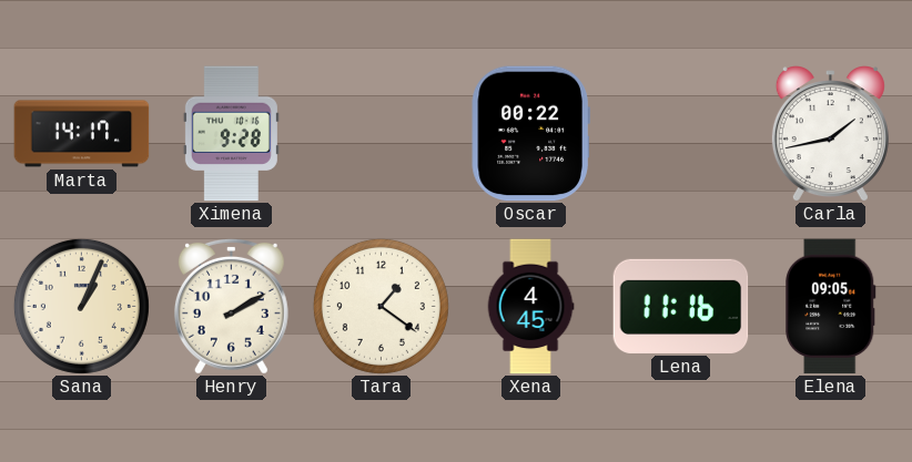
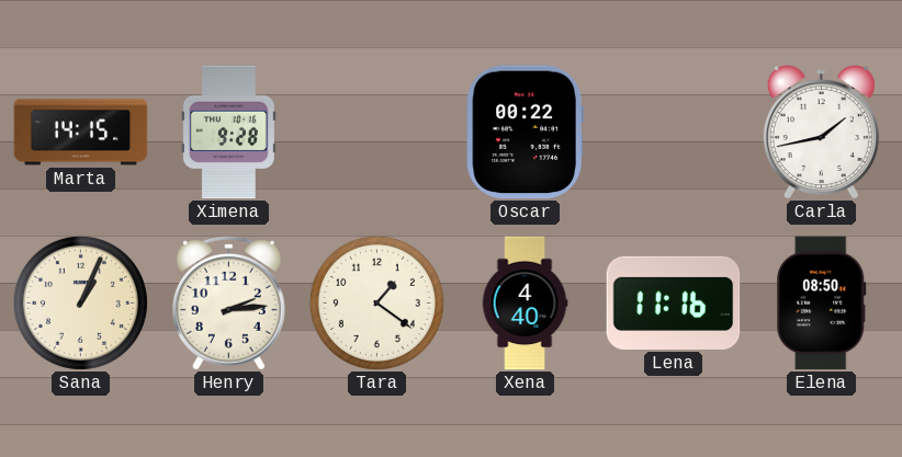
Marta: 14:17 -> 14:15 (81, 133)
Henry: 2:10 -> 2:14 (228, 302)
Xena: 4:45 -> 4:40 (525, 304)
Elena: 09:05 -> 08:50 (822, 304)
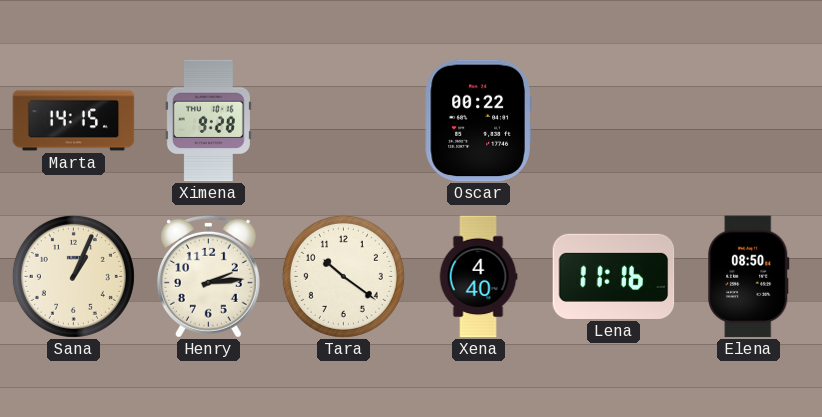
Carla: 1:43 -> none (821, 133)
Tara: 1:21 -> 10:21 (343, 276)
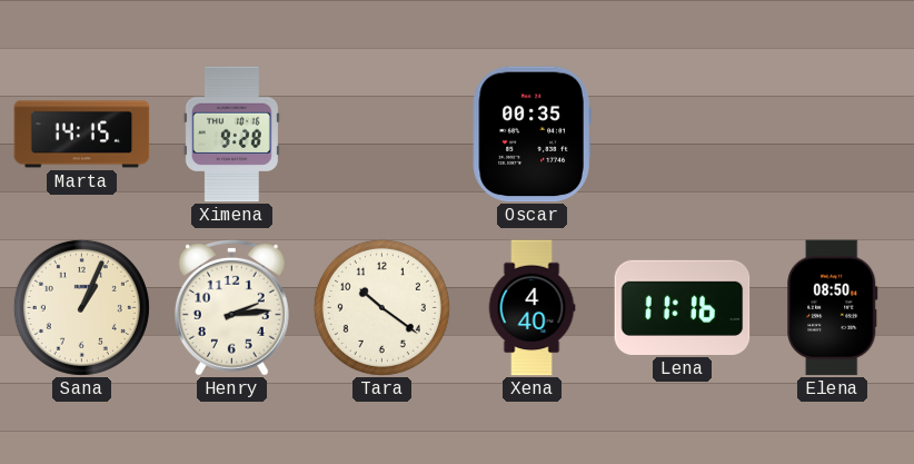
Oscar: 00:22 -> 00:35 (531, 135)
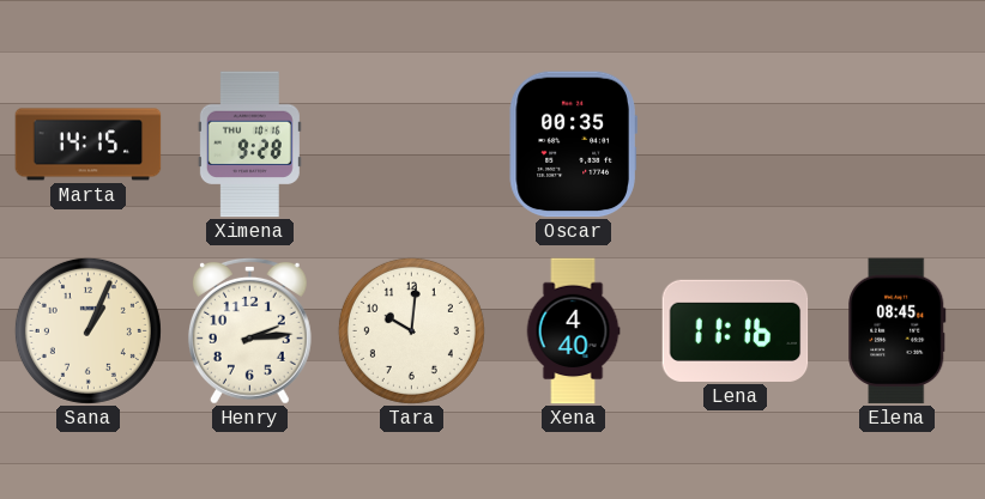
Tara: 10:21 -> 10:01 (411, 330)
Elena: 08:50 -> 08:45 (898, 331)
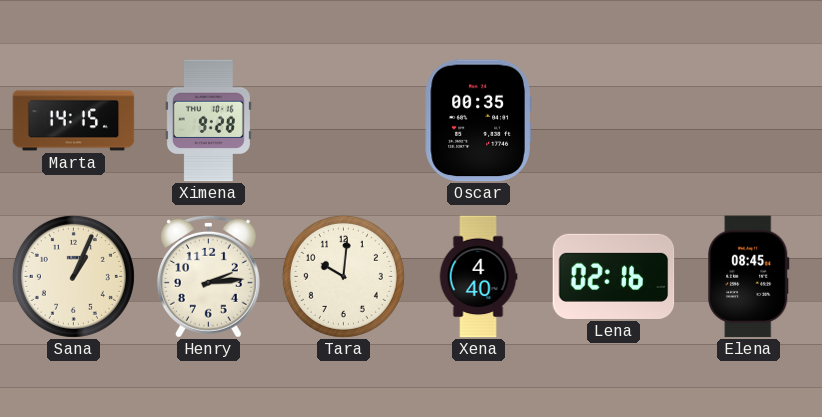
Lena: 11:16 -> 02:16 (614, 276)
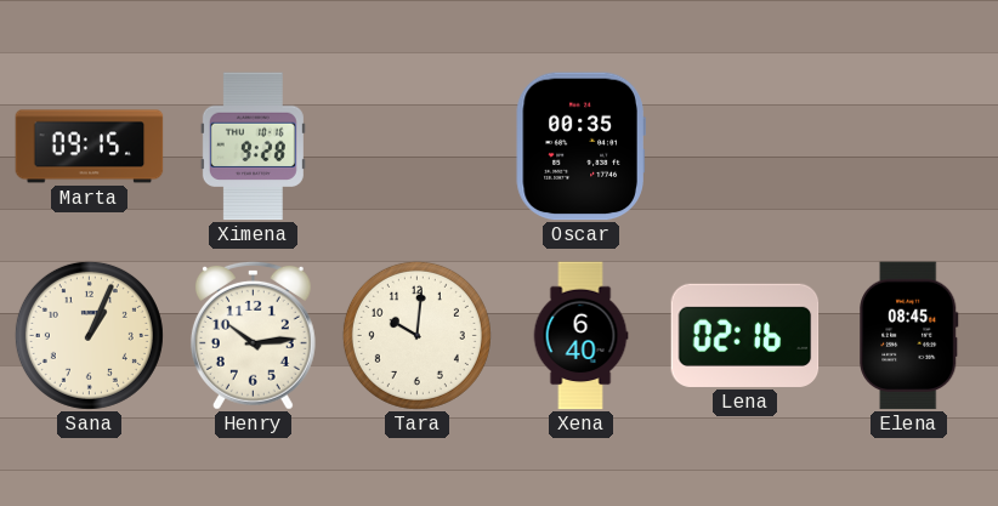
Marta: 14:15 -> 09:15 (90, 147)
Henry: 2:14 -> 10:14 (253, 335)
Xena: 4:40 -> 6:40 (580, 336)
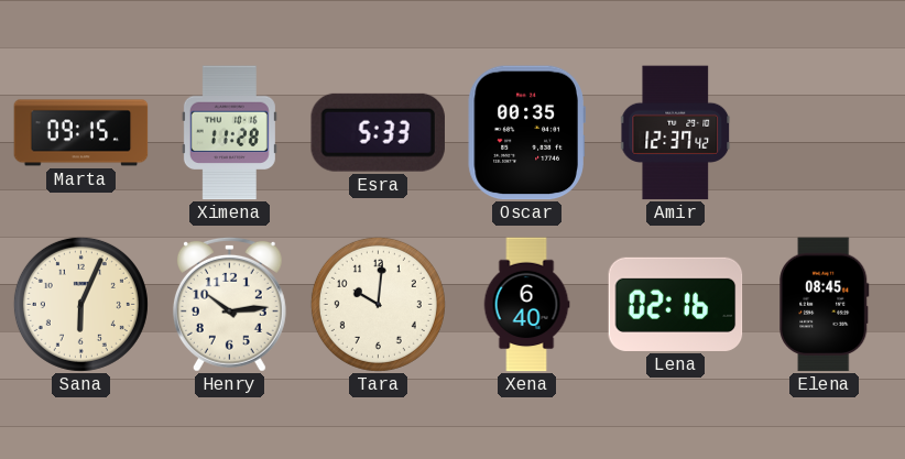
Ximena: 9:28 -> 11:28 (229, 133)
Esra: none -> 5:33 (378, 132)
Amir: none -> 12:37 (676, 133)
Sana: 1:04 -> 6:04 (80, 304)
